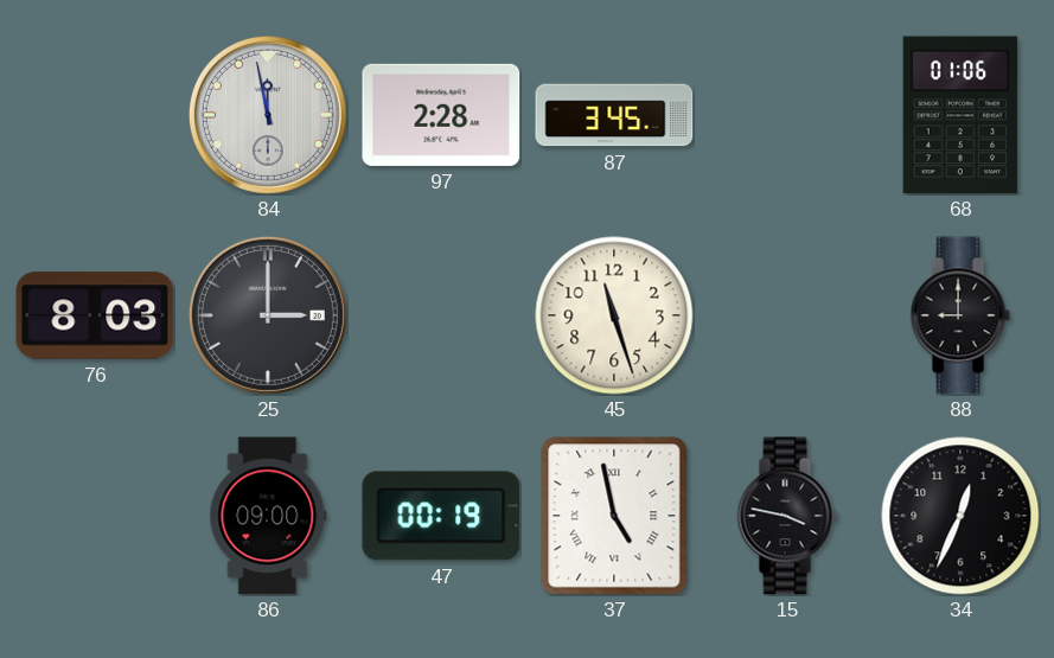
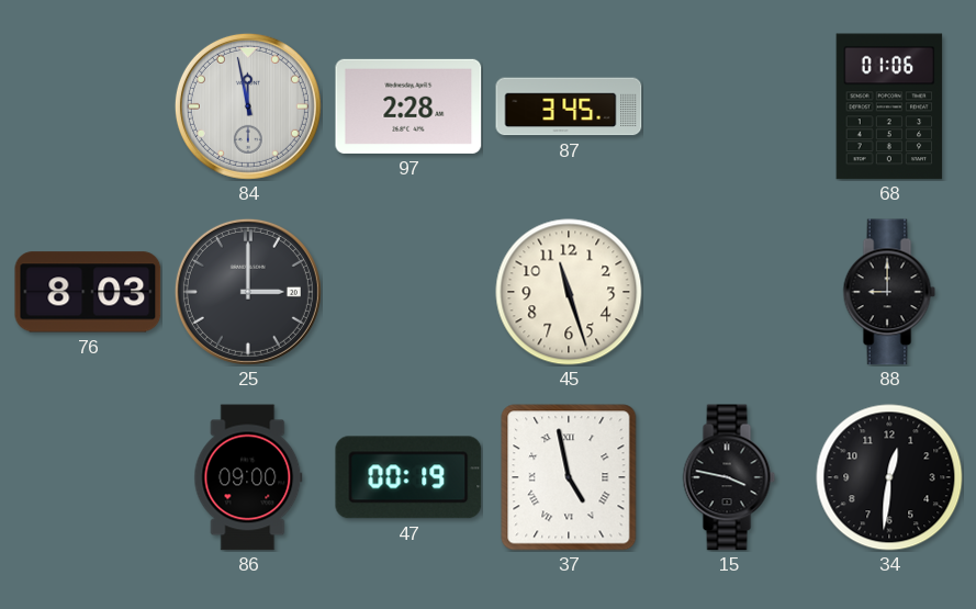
34: 12:34 -> 12:31 (889, 477)
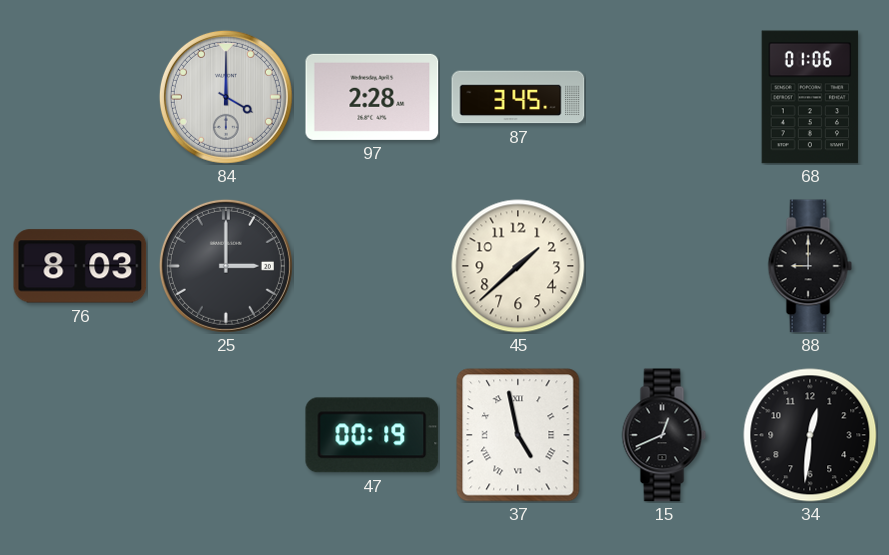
84: 11:58 -> 4:00 (226, 97)
45: 11:27 -> 1:38 (518, 266)
86: 09:00 -> none (248, 477)
15: 3:47 -> 12:41 (664, 435)
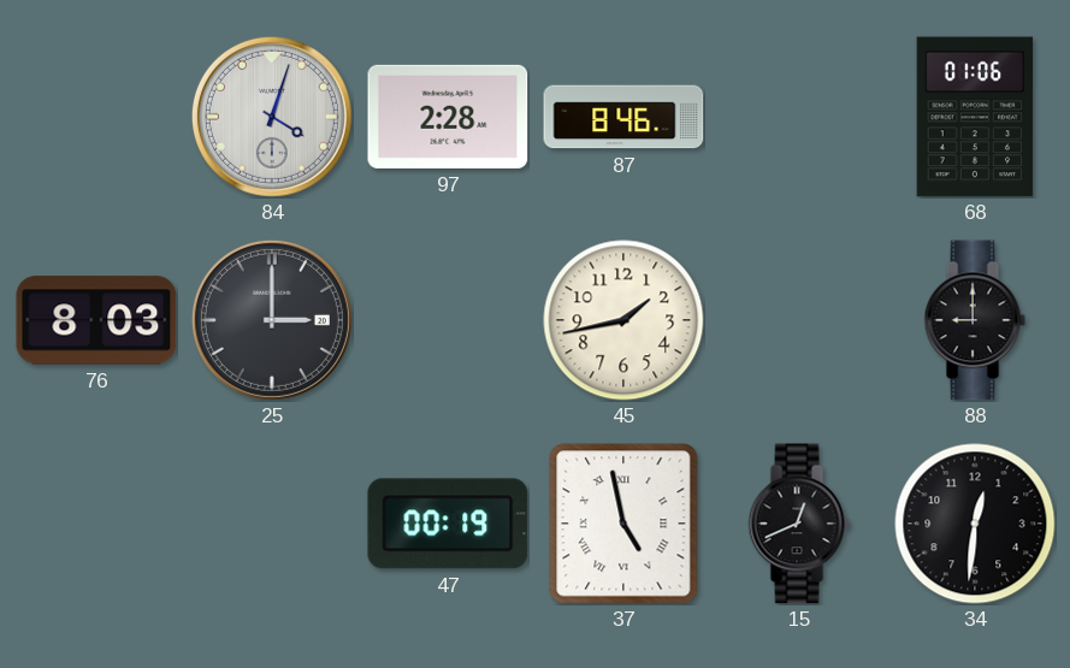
84: 4:00 -> 4:03 (272, 117)
87: 3:45 -> 8:46 (623, 117)
45: 1:38 -> 1:43 (623, 320)
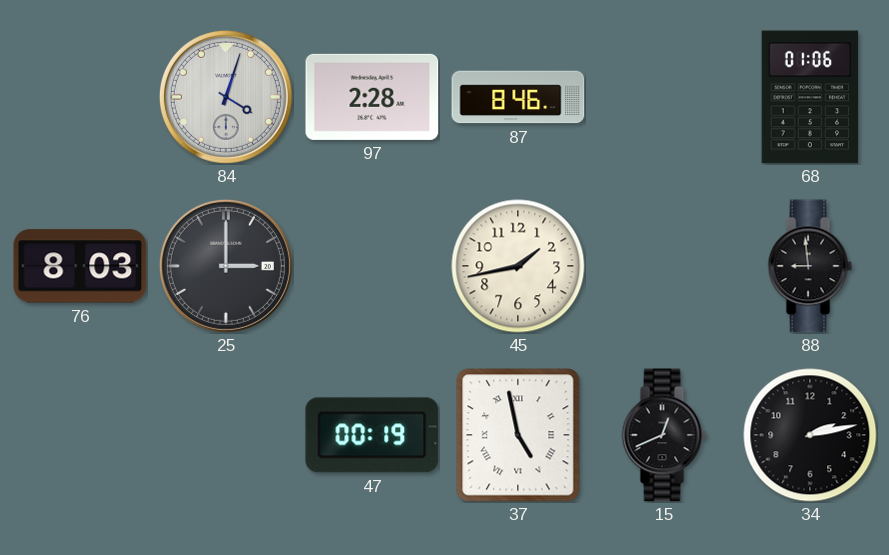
88: 9:00 -> 8:59 (810, 266)
34: 12:31 -> 2:13 (810, 435)
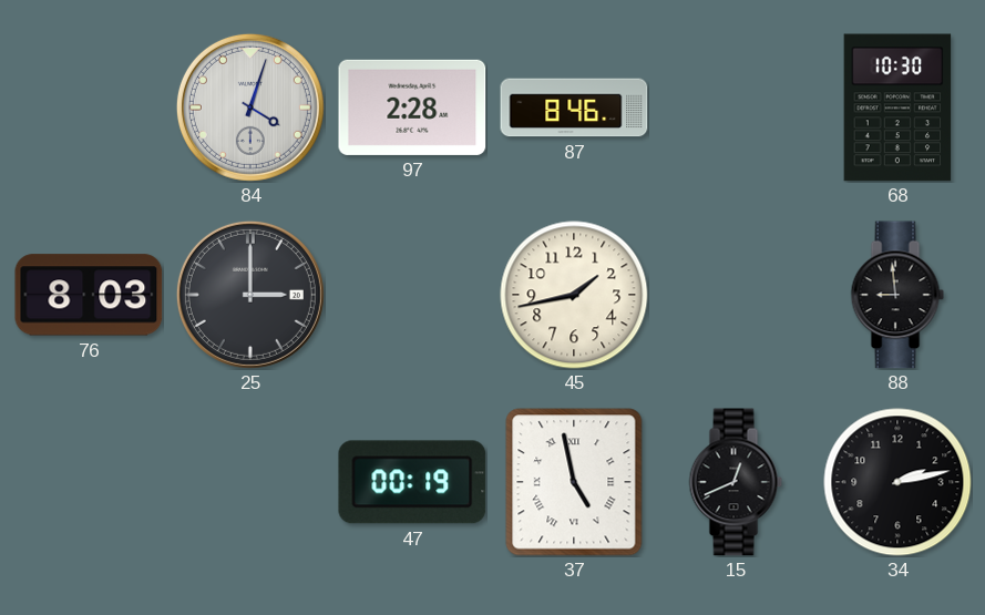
68: 01:06 -> 10:30 (897, 107)
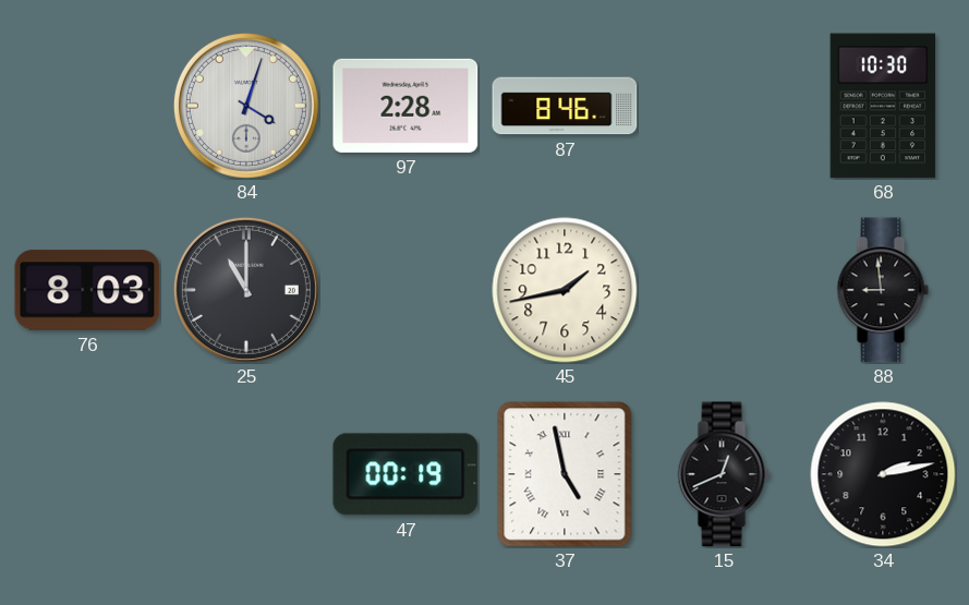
25: 3:00 -> 11:00 (246, 290)
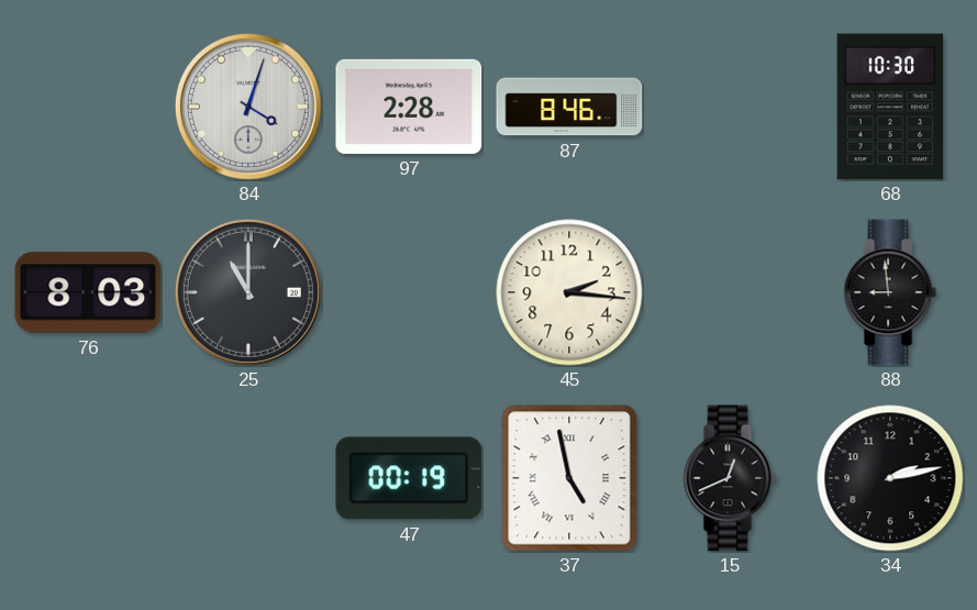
45: 1:43 -> 2:16 (569, 292)
